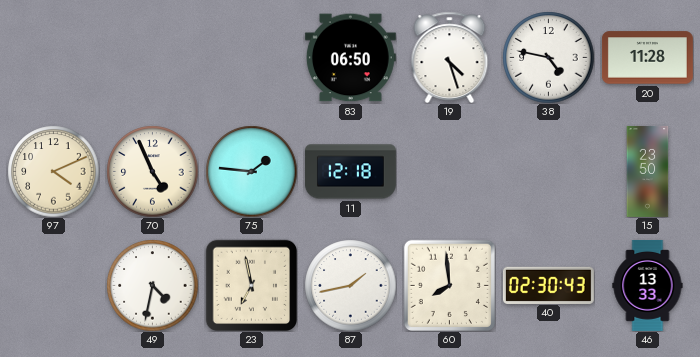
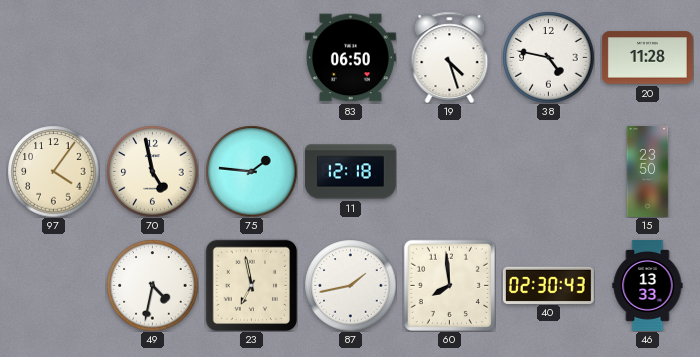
97: 4:11 -> 4:06 (53, 171)
70: 4:56 -> 4:58 (152, 171)
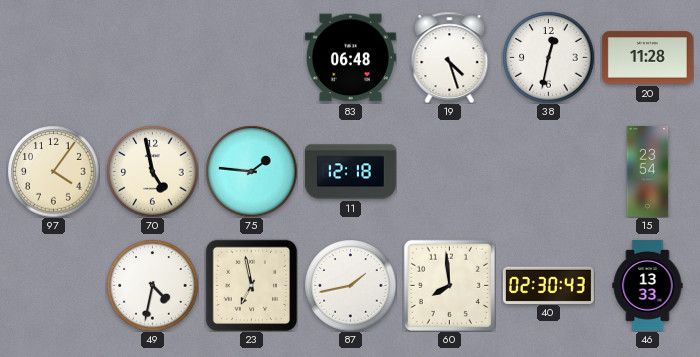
83: 06:50 -> 06:48 (350, 58)
38: 4:47 -> 12:32 (548, 57)
15: 23:50 -> 23:54 (648, 171)
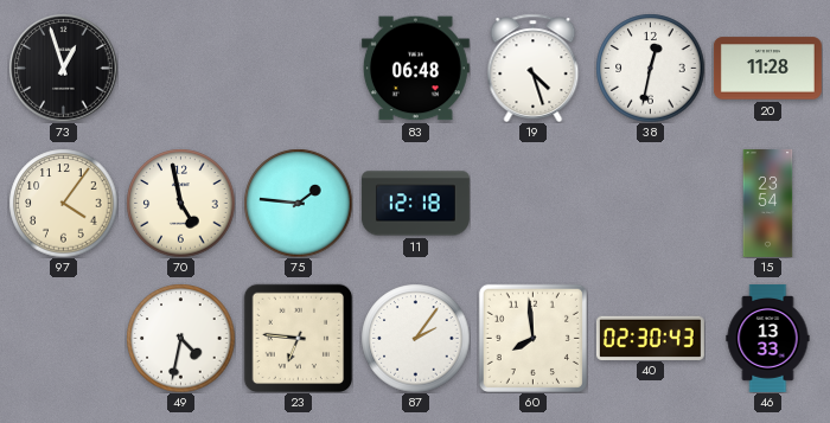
73: none -> 12:57 (63, 68)
23: 6:58 -> 6:46 (298, 338)
87: 1:43 -> 2:06 (415, 338)
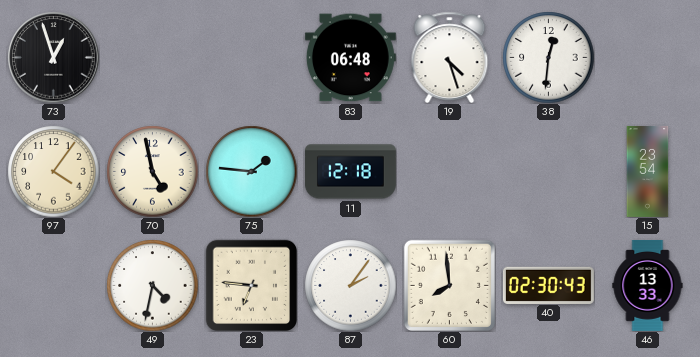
38: 12:32 -> 12:31 (548, 57)
20: 11:28 -> none (767, 69)
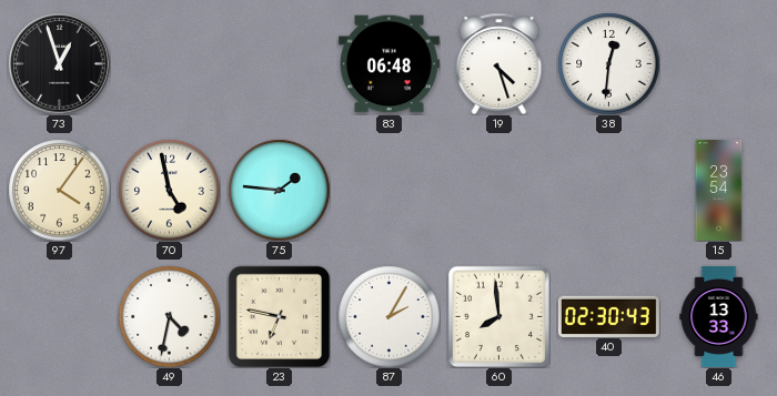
11: 12:18 -> none (350, 172)
23: 6:46 -> 6:47 (279, 316)
87: 2:06 -> 2:05 (389, 316)
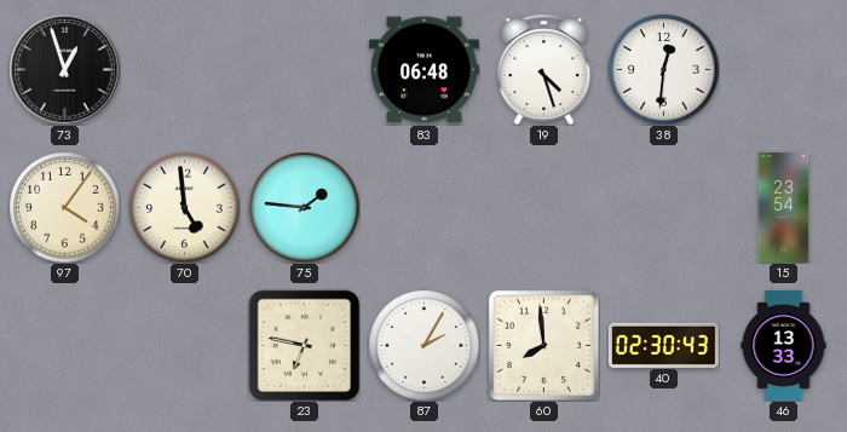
70: 4:58 -> 4:59 (184, 207)
49: 4:32 -> none (169, 316)
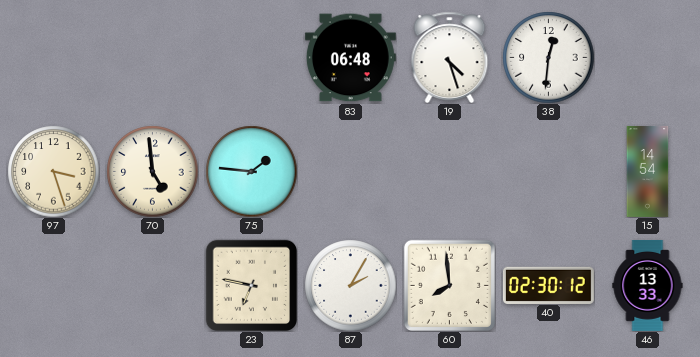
73: 12:57 -> none (64, 69)
97: 4:06 -> 3:27 (53, 171)
15: 23:54 -> 14:54 (648, 171)
40: 02:30:43 -> 02:30:12 (548, 285)
